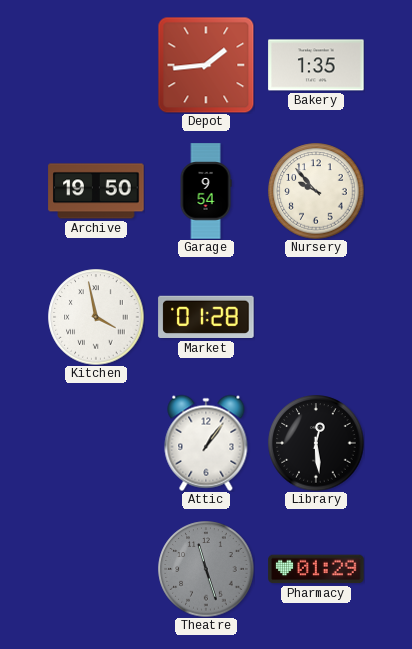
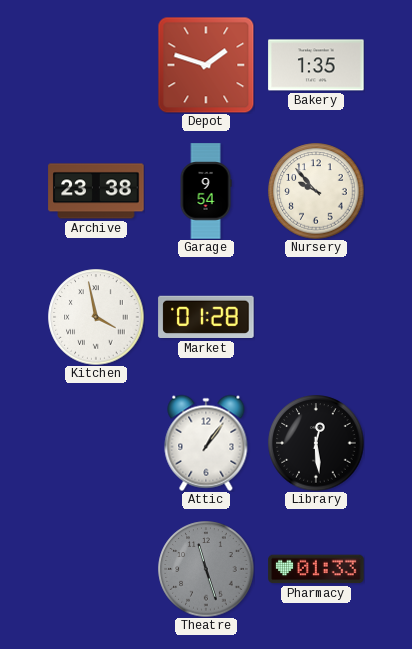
Depot: 1:44 -> 1:48 (206, 65)
Archive: 19:50 -> 23:38 (96, 191)
Pharmacy: 01:29 -> 01:33 (316, 569)
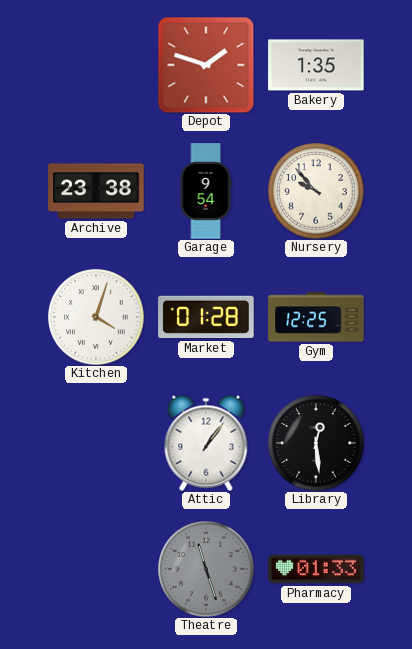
Kitchen: 3:58 -> 4:03 (96, 317)
Gym: none -> 12:25 (316, 317)
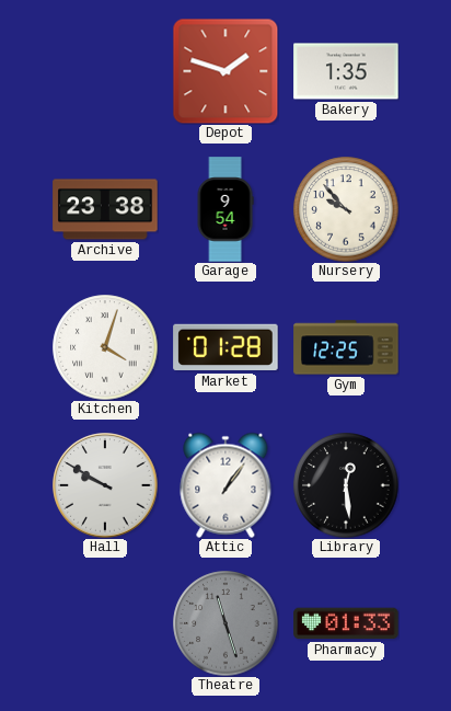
Hall: none -> 9:50 (105, 485)
